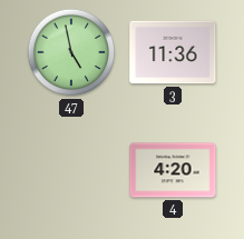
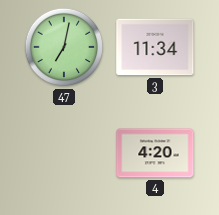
47: 4:58 -> 7:02 (64, 47)
3: 11:36 -> 11:34 (155, 47)
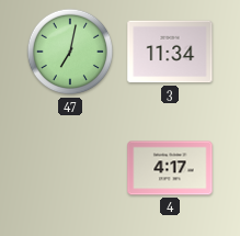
4: 4:20 -> 4:17 (170, 168)
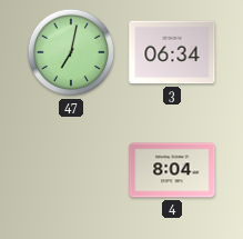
3: 11:34 -> 06:34 (172, 52)
4: 4:17 -> 8:04 (172, 170)
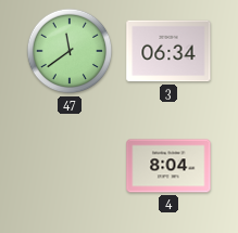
47: 7:02 -> 11:39 (70, 51)
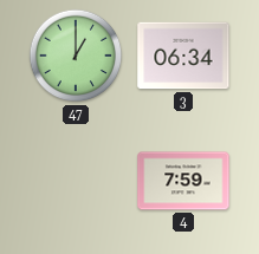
47: 11:39 -> 1:00 (76, 56)
4: 8:04 -> 7:59 (183, 181)
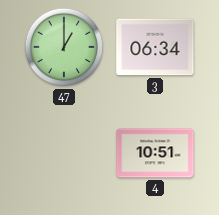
4: 7:59 -> 10:51 (155, 153)
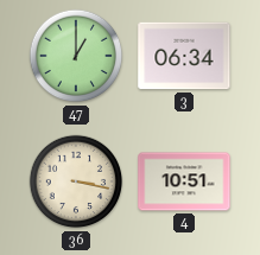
36: none -> 3:17 (76, 181)
